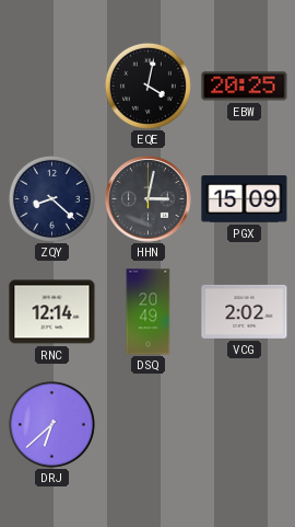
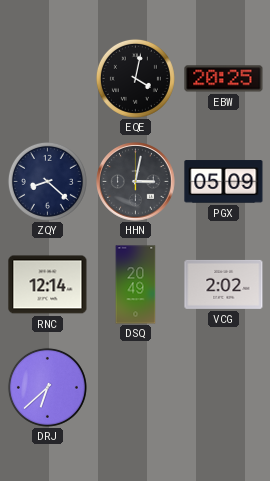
PGX: 15:09 -> 05:09 (224, 182)
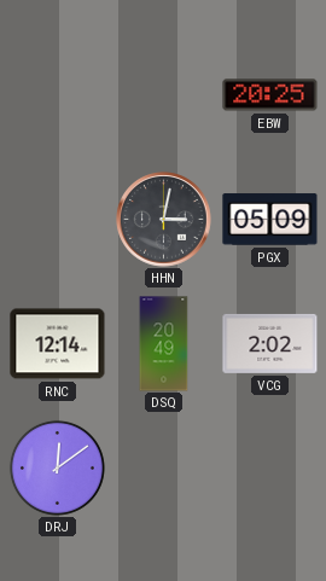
EQE: 4:02 -> none (135, 78)
ZQY: 8:22 -> none (47, 181)
DRJ: 6:38 -> 12:09 (57, 467)
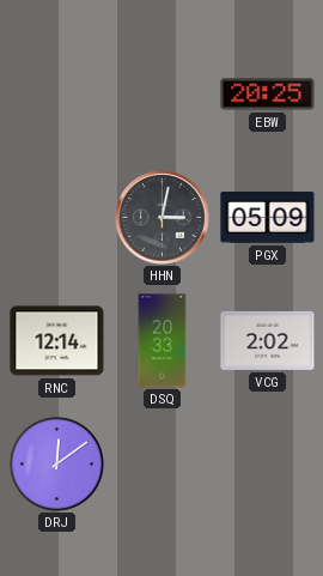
DSQ: 20:49 -> 20:33 (163, 341)
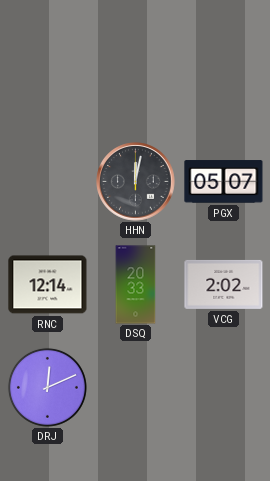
EBW: 20:25 -> none (268, 95)
HHN: 3:02 -> 12:02 (136, 182)
PGX: 05:09 -> 05:07 (224, 182)
DRJ: 12:09 -> 12:11 (47, 387)
